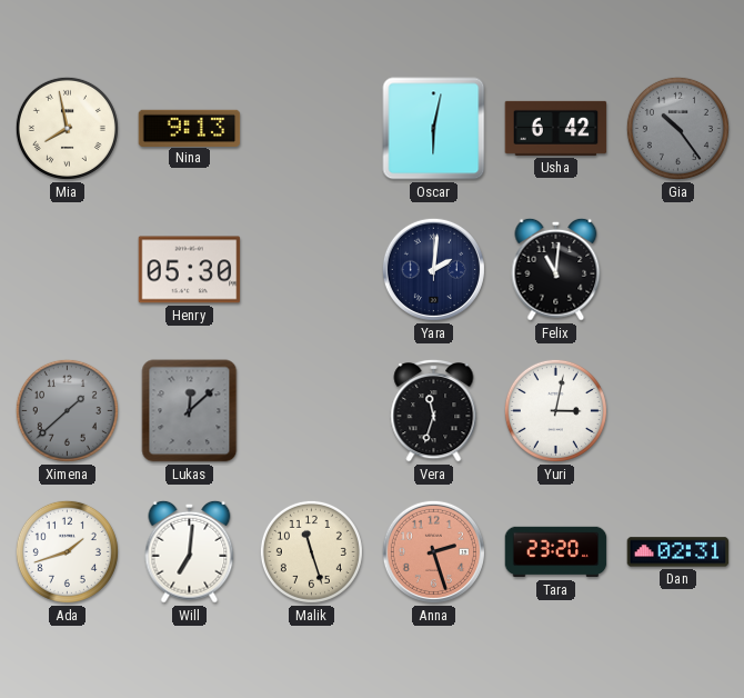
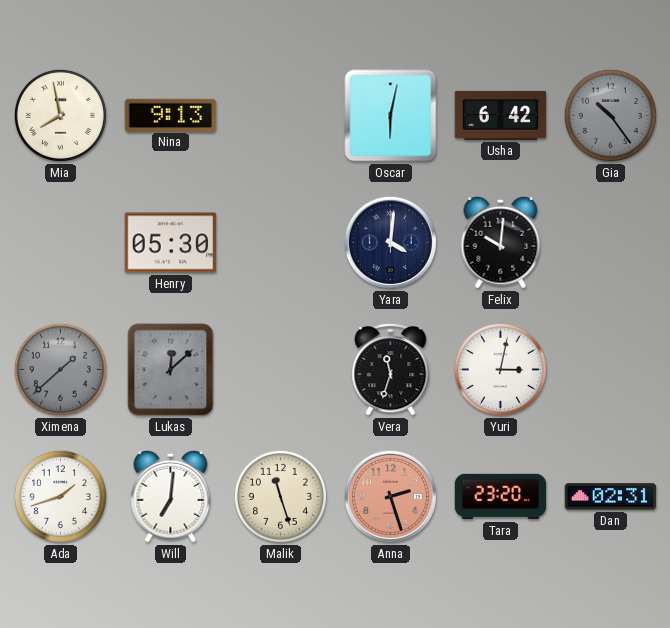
Yara: 2:01 -> 4:01 (390, 242)
Felix: 11:01 -> 10:01 (501, 242)
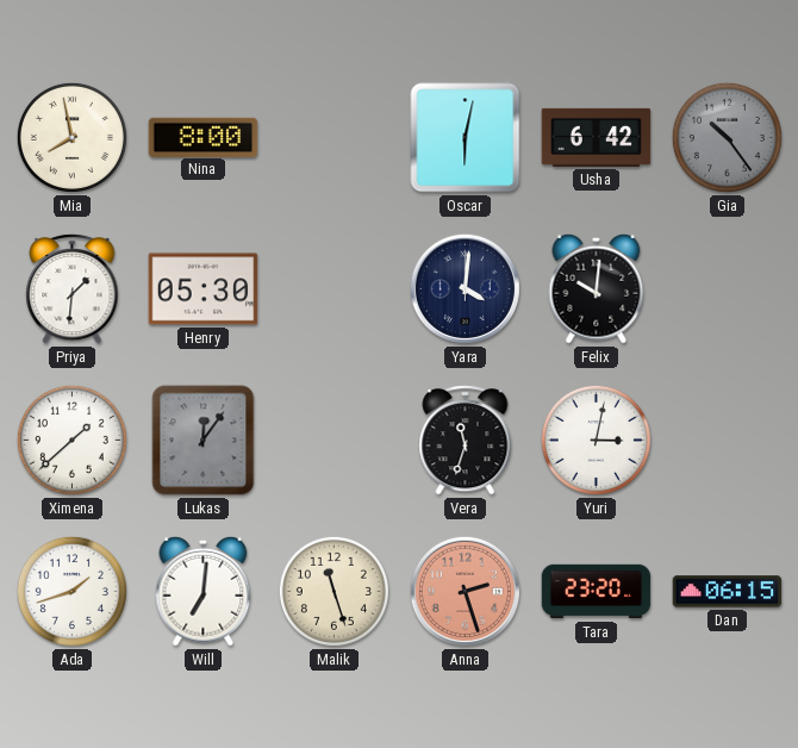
Nina: 9:13 -> 8:00 (204, 137)
Priya: none -> 1:31 (73, 288)
Ximena dial: grey -> white (71, 440)
Lukas: 12:08 -> 12:06 (204, 441)
Dan: 02:31 -> 06:15 (728, 592)
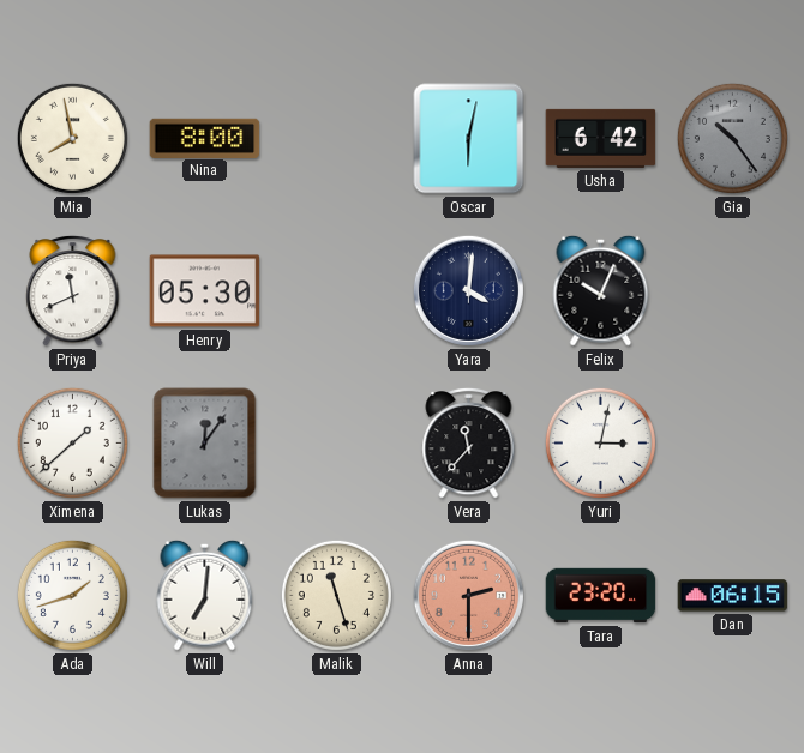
Priya: 1:31 -> 11:41 (73, 290)
Felix: 10:01 -> 10:04 (601, 290)
Vera: 11:33 -> 11:37 (469, 442)
Anna: 2:27 -> 2:30 (468, 595)
